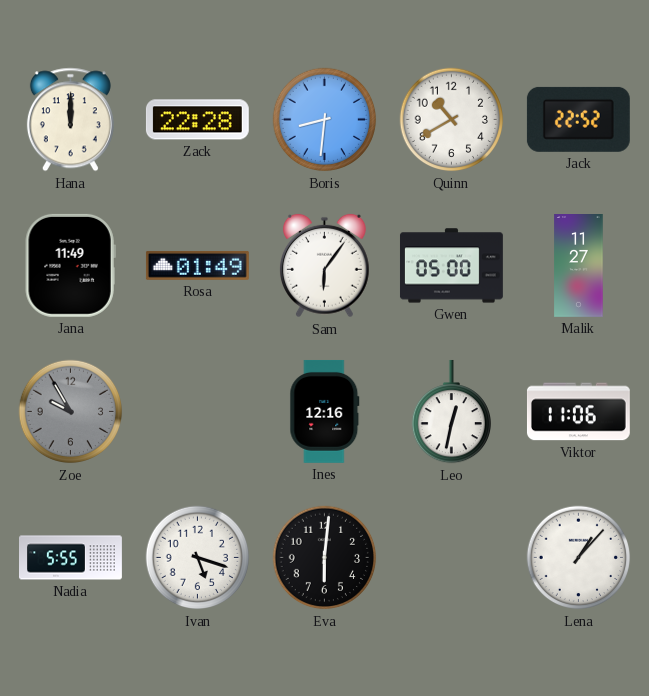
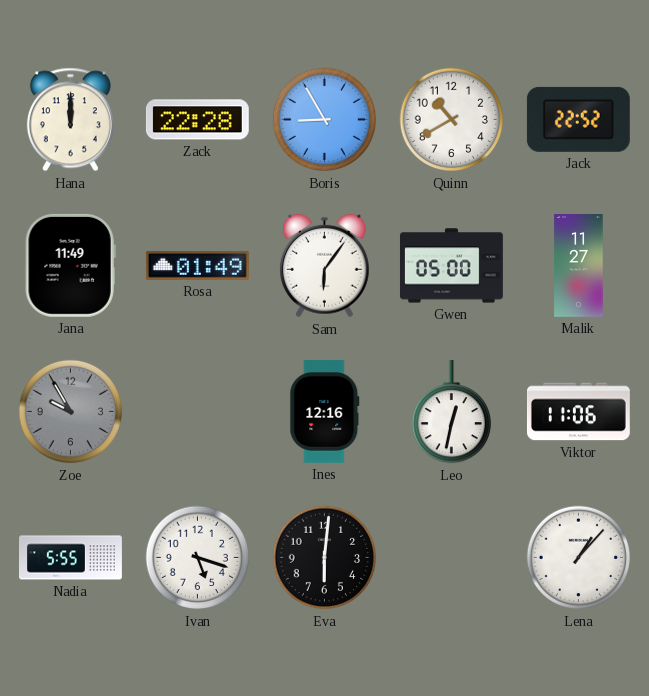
Boris: 8:31 -> 8:55 (325, 120)
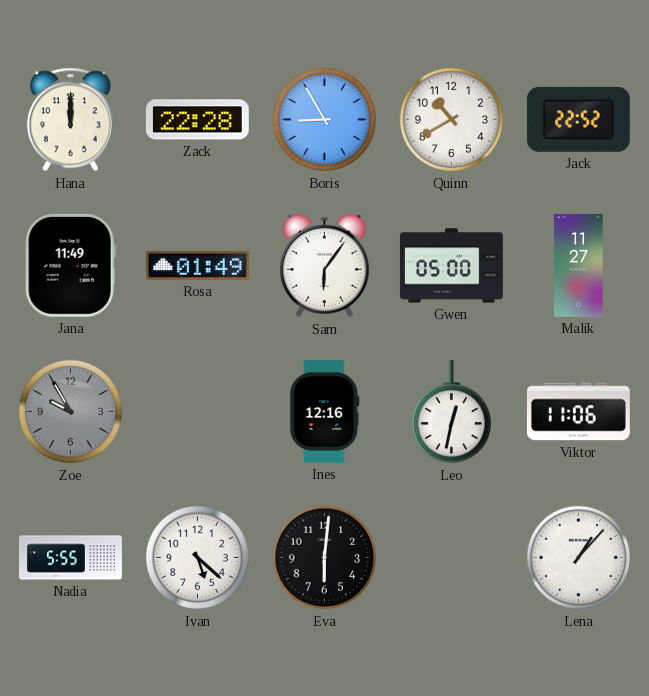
Ivan: 5:18 -> 5:22 (198, 558)
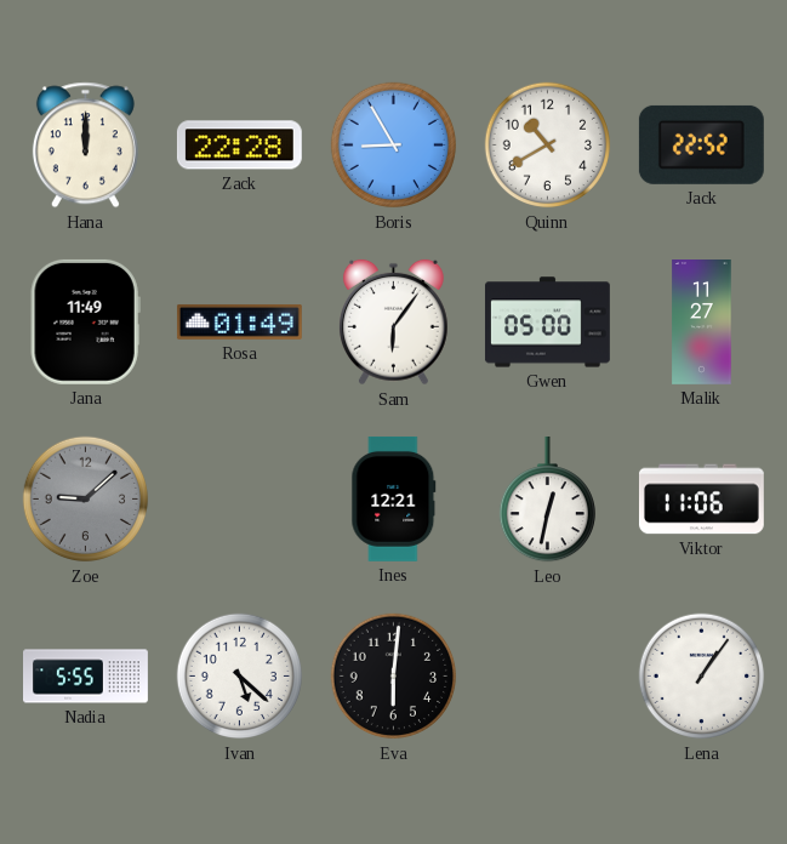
Zoe: 9:55 -> 9:08 (86, 500)
Ines: 12:16 -> 12:21 (394, 498)
Lena: 1:07 -> 1:06 (702, 677)
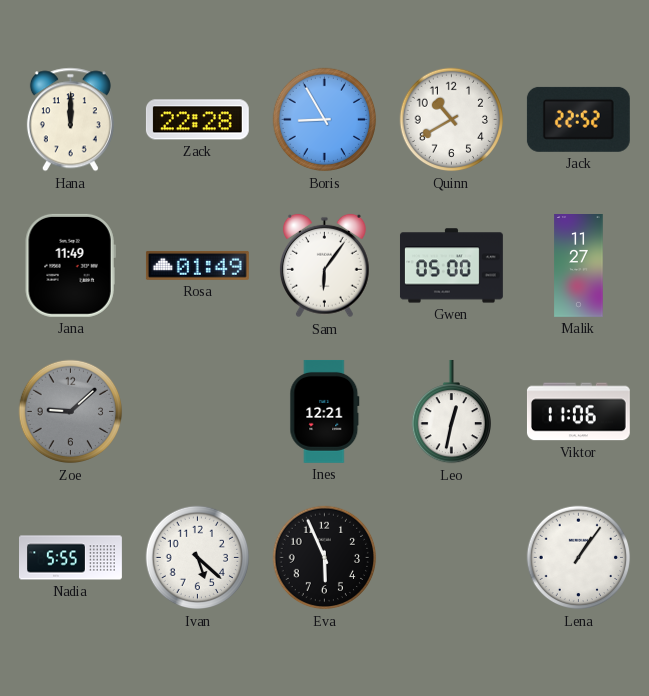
Eva: 6:01 -> 5:56 (325, 558)
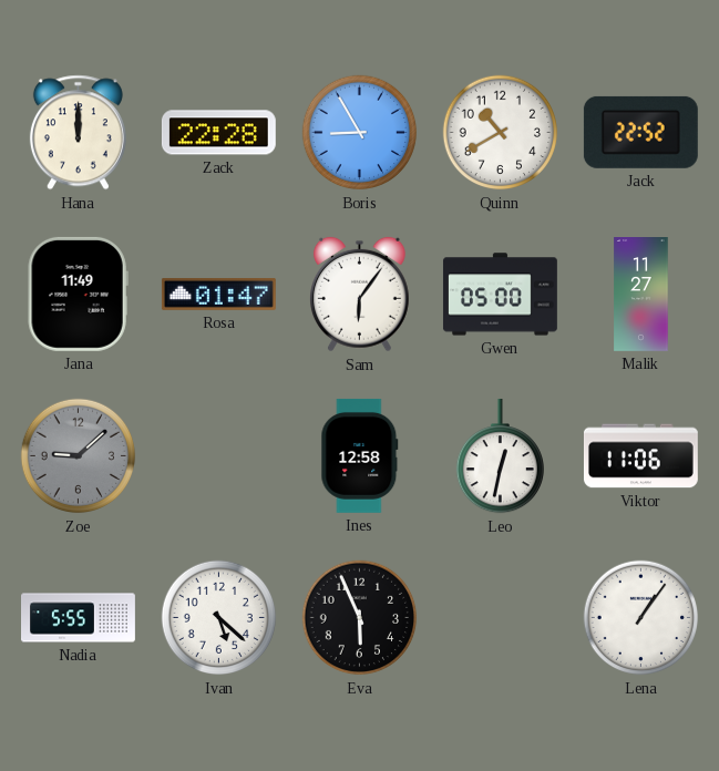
Rosa: 01:49 -> 01:47 (218, 294)
Ines: 12:21 -> 12:58 (360, 455)
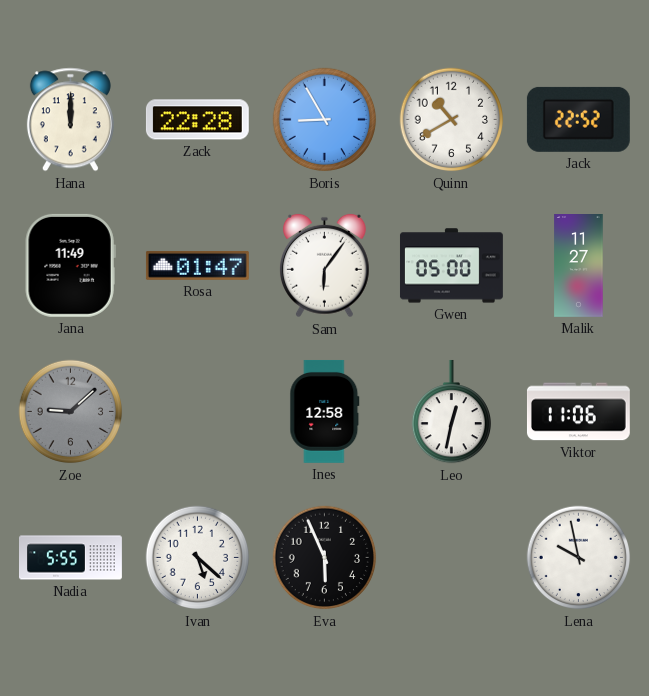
Lena: 1:06 -> 9:58 (579, 558)
